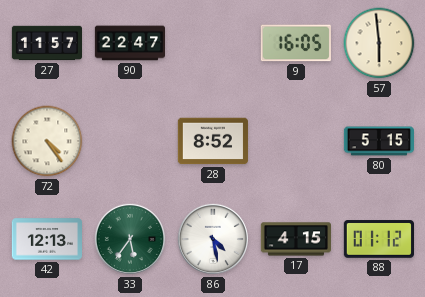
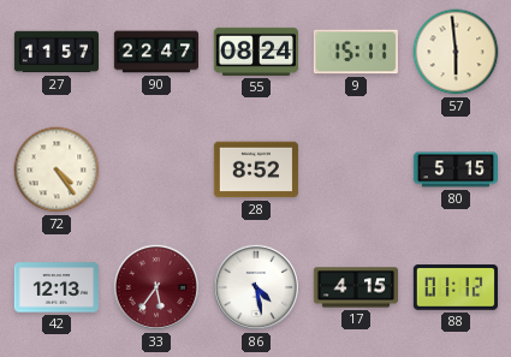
55: none -> 08:24 (255, 52)
9: 16:05 -> 15:11 (356, 52)
33 dial: green -> burgundy (156, 287)
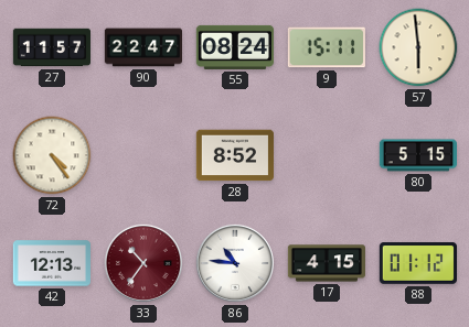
33: 5:36 -> 10:36 (143, 263)
86: 4:28 -> 10:46 (235, 263)
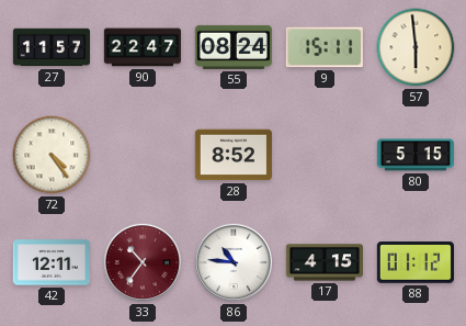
42: 12:13 -> 12:11 (50, 262)
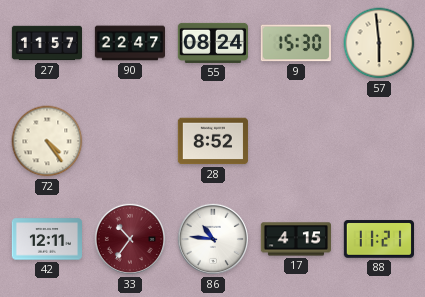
9: 15:11 -> 15:30 (296, 43)
80: 5:15 -> none (414, 155)
88: 01:12 -> 11:21 (378, 239)
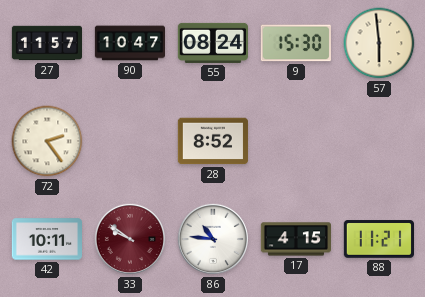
90: 22:47 -> 10:47 (129, 43)
72: 4:24 -> 2:24 (47, 141)
42: 12:11 -> 10:11 (46, 239)
33: 10:36 -> 9:51 (130, 239)
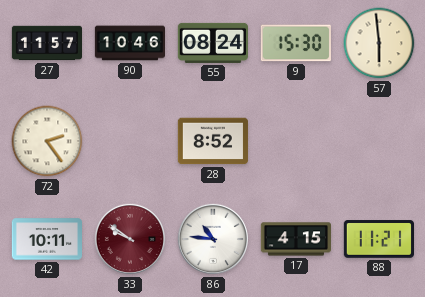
90: 10:47 -> 10:46 (129, 43)
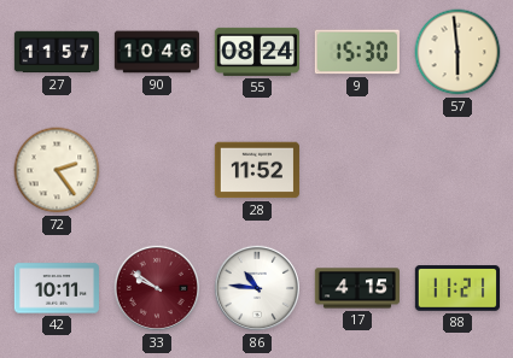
28: 8:52 -> 11:52 (257, 170)
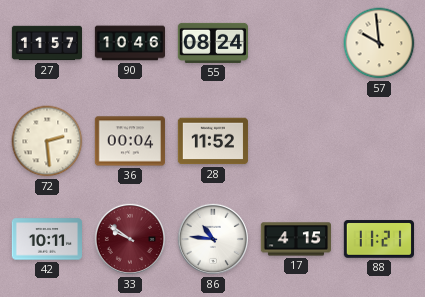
9: 15:30 -> none (357, 52)
57: 5:59 -> 9:59 (379, 43)
72: 2:24 -> 2:29 (47, 141)
36: none -> 00:04 (130, 141)
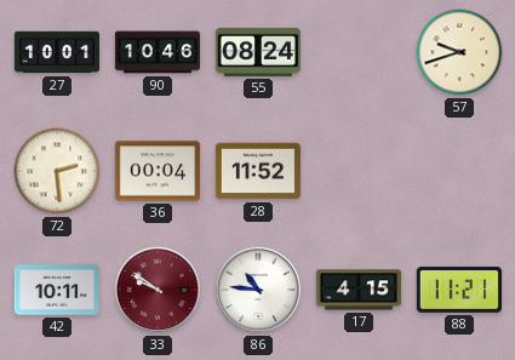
27: 11:57 -> 10:01 (56, 52)
57: 9:59 -> 9:42 (459, 52)
